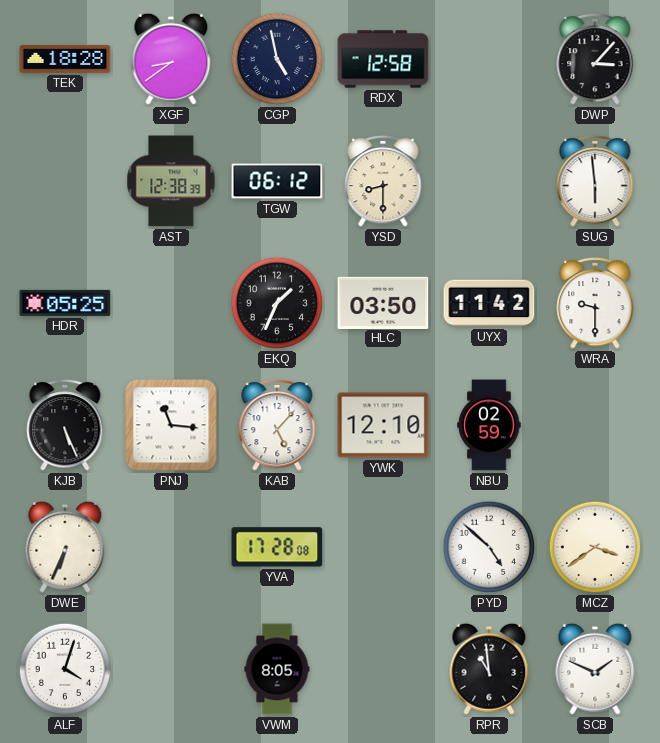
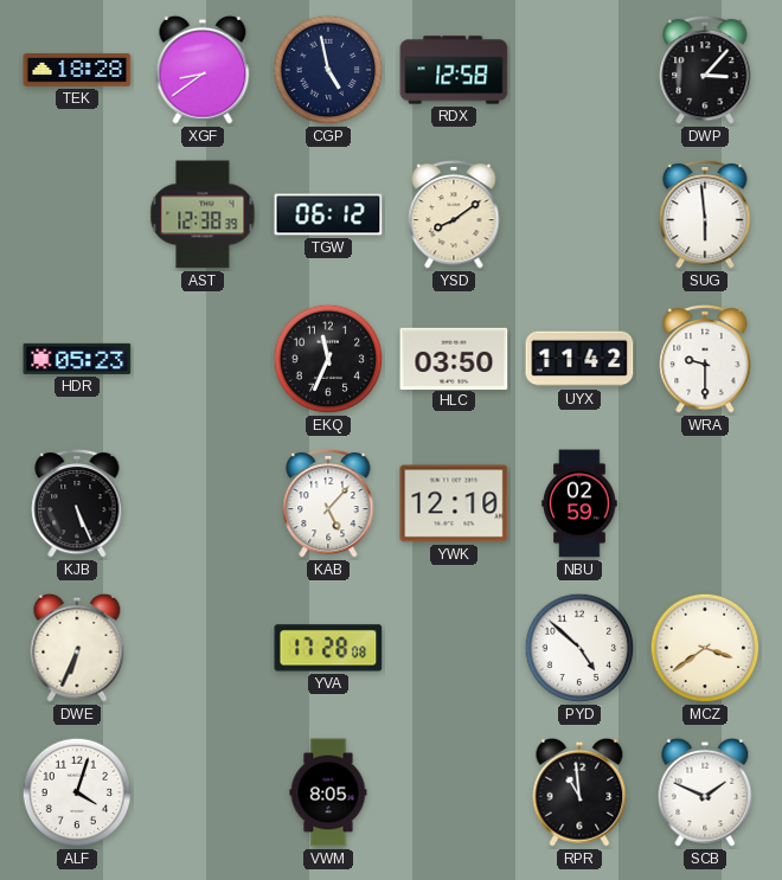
YSD: 8:30 -> 8:09 (454, 214)
HDR: 05:25 -> 05:23 (77, 359)
EKQ: 1:34 -> 11:34 (328, 359)
PNJ: 11:16 -> none (171, 425)
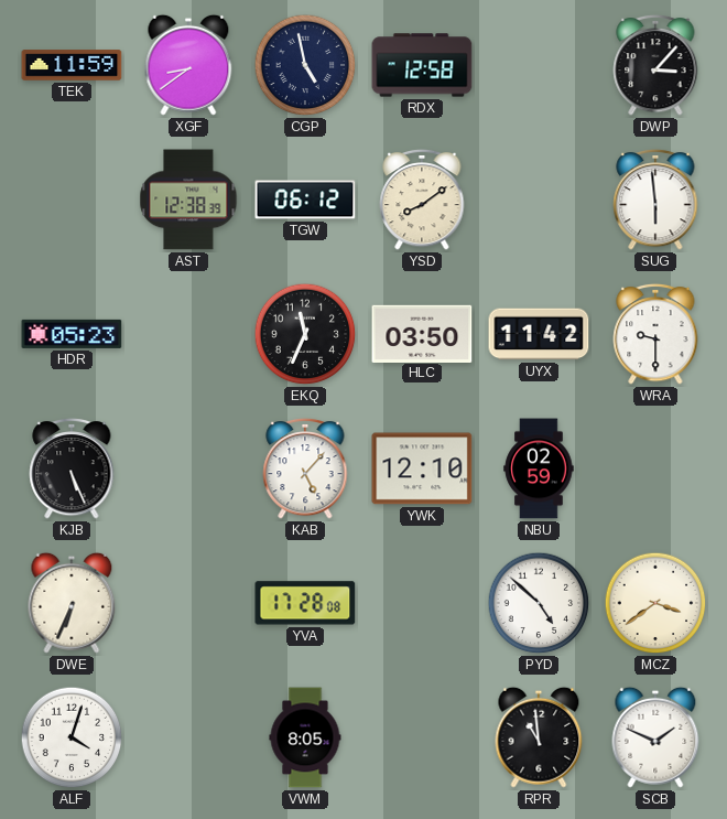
TEK: 18:28 -> 11:59 (72, 65)
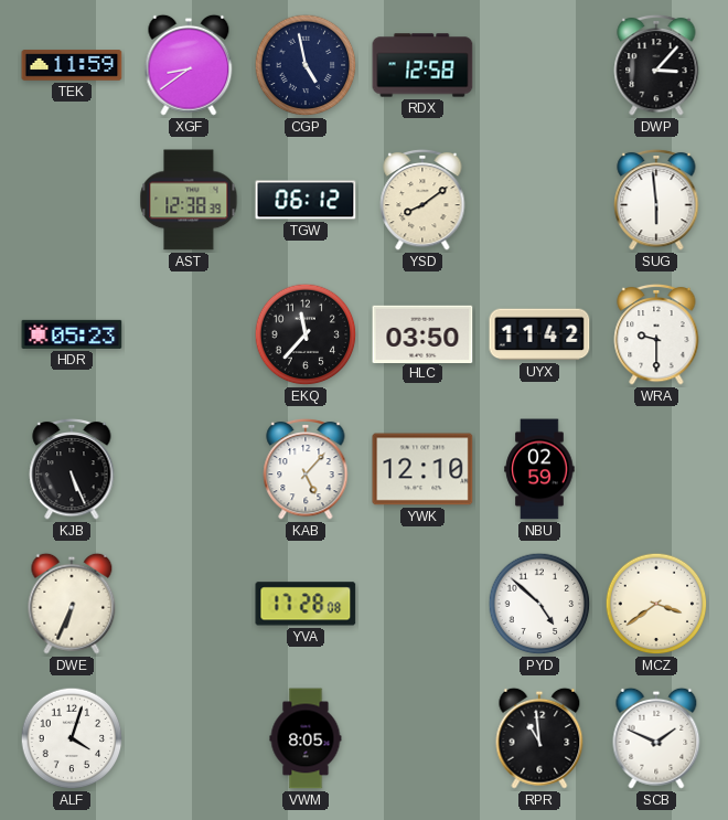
EKQ: 11:34 -> 11:37 (306, 334)
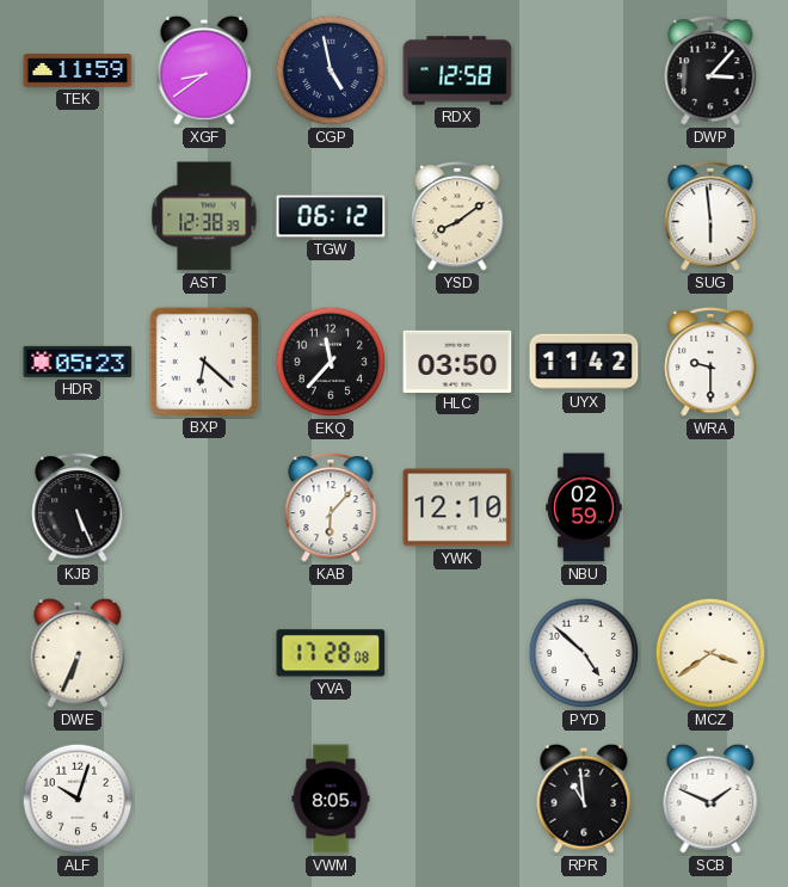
BXP: none -> 6:22 (203, 361)
KAB: 5:07 -> 6:07 (331, 507)
ALF: 4:03 -> 10:03 (78, 799)
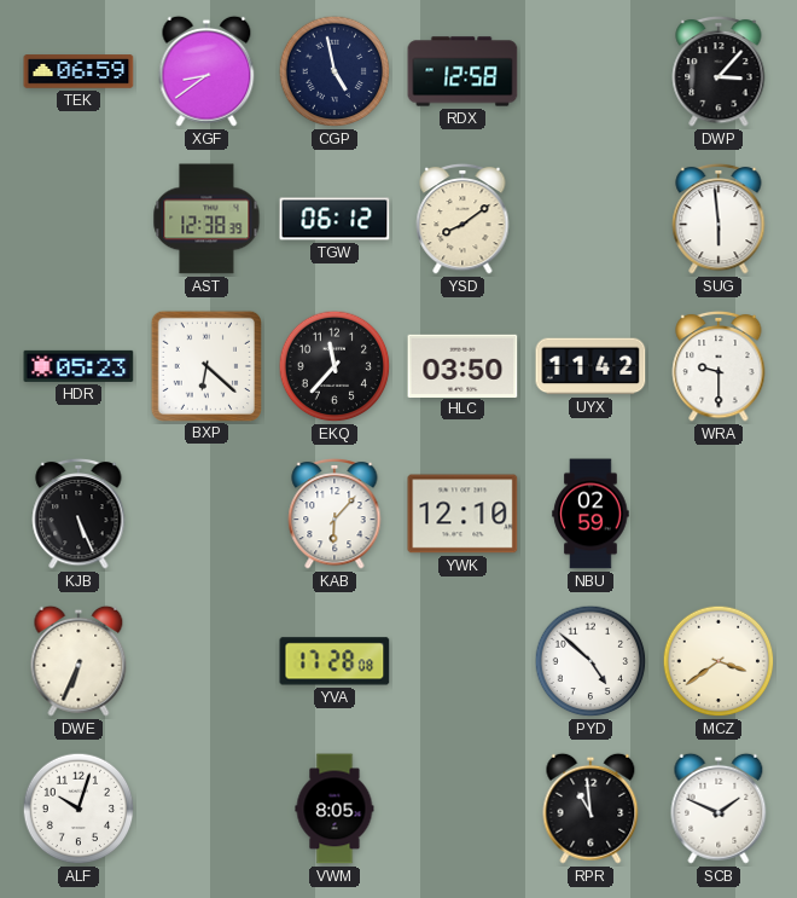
TEK: 11:59 -> 06:59 (78, 71)
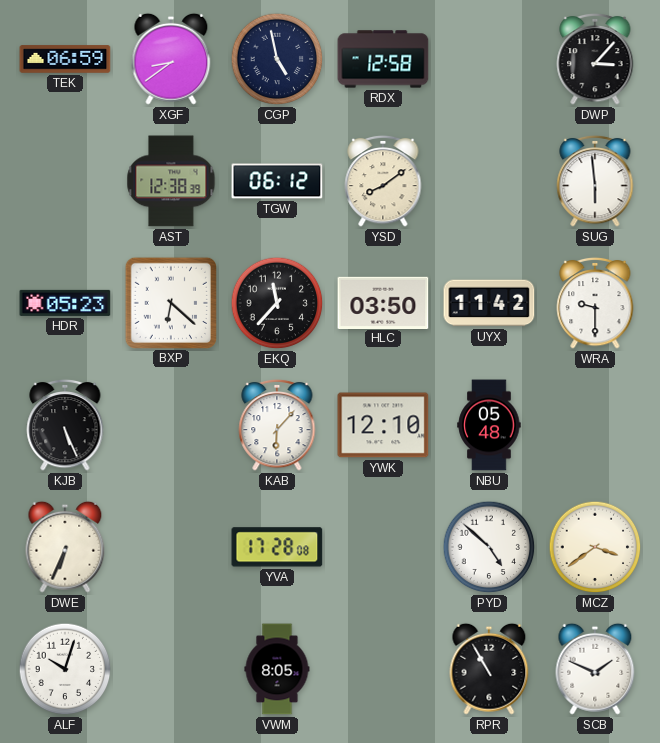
NBU: 02:59 -> 05:48 (489, 425)
RPR: 10:59 -> 10:55 (489, 669)
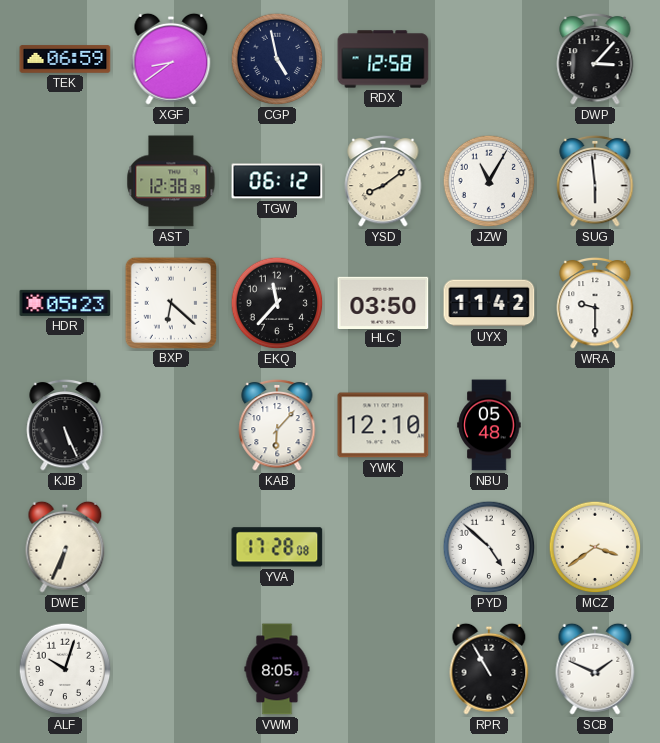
JZW: none -> 11:05 (489, 181)
